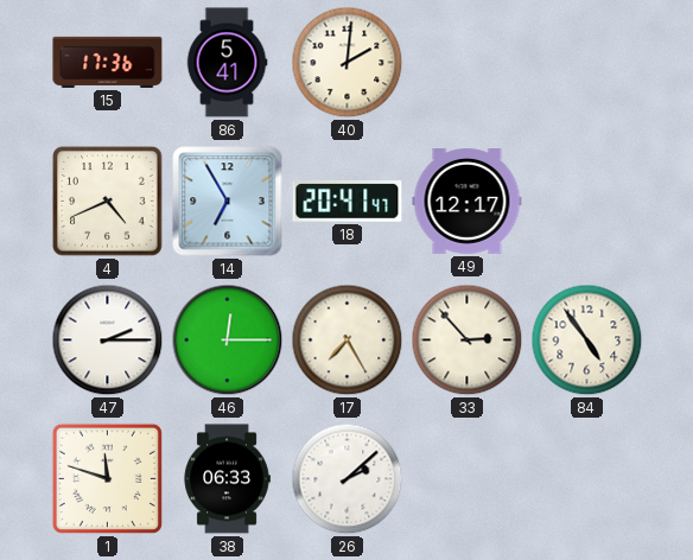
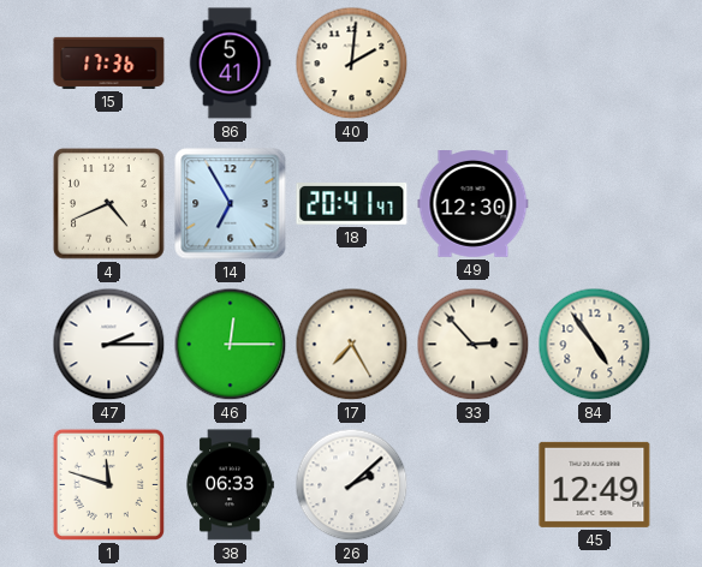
49: 12:17 -> 12:30 (474, 204)
45: none -> 12:49 (595, 484)
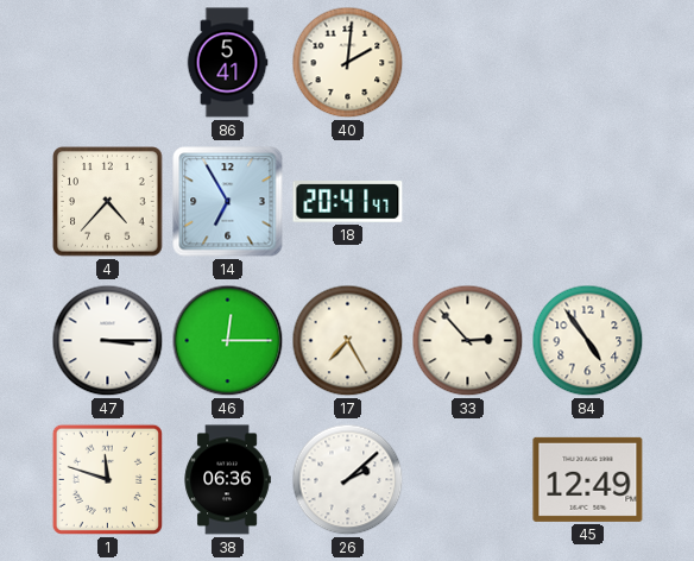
15: 17:36 -> none (109, 62)
4: 4:41 -> 4:37 (108, 202)
49: 12:30 -> none (474, 204)
47: 2:15 -> 3:15 (108, 341)
38: 06:33 -> 06:36 (227, 480)
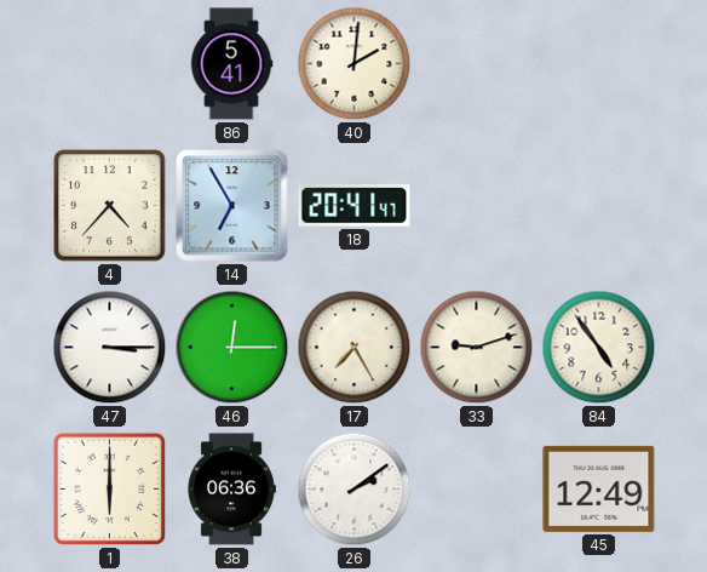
33: 2:53 -> 9:12 (477, 348)
1: 11:48 -> 6:00 (109, 488)
26: 2:08 -> 2:09 (355, 490)
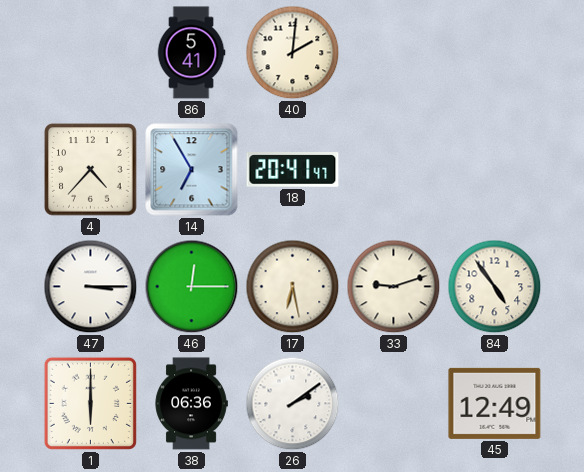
17: 7:25 -> 6:28 (293, 287)
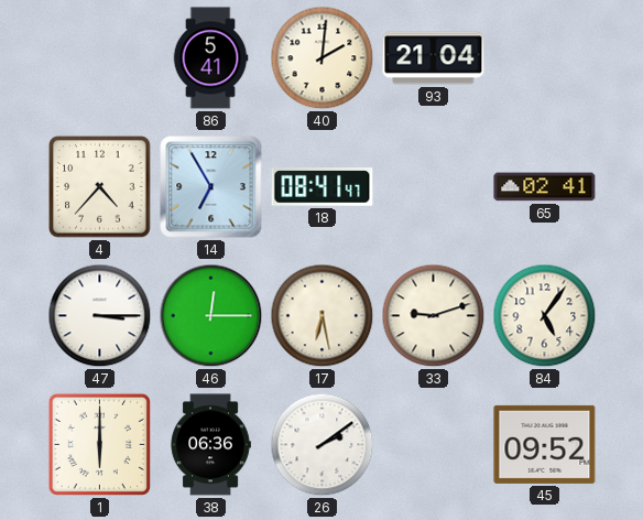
93: none -> 21:04 (434, 58)
18: 20:41 -> 08:41 (323, 187)
65: none -> 02:41 (545, 187)
84: 4:54 -> 5:06 (545, 316)
45: 12:49 -> 09:52 (545, 444)
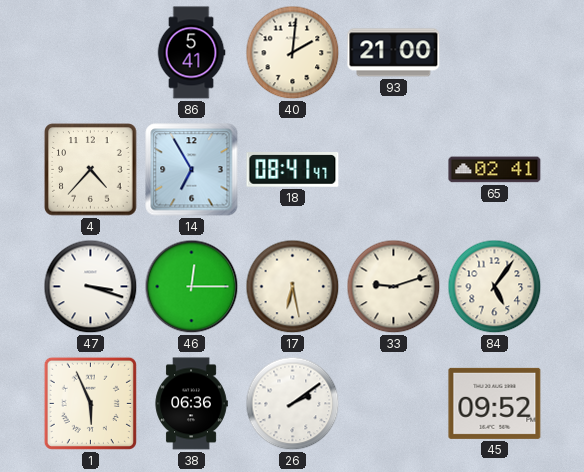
93: 21:04 -> 21:00 (394, 53)
47: 3:15 -> 3:18 (91, 287)
1: 6:00 -> 5:56 (90, 403)
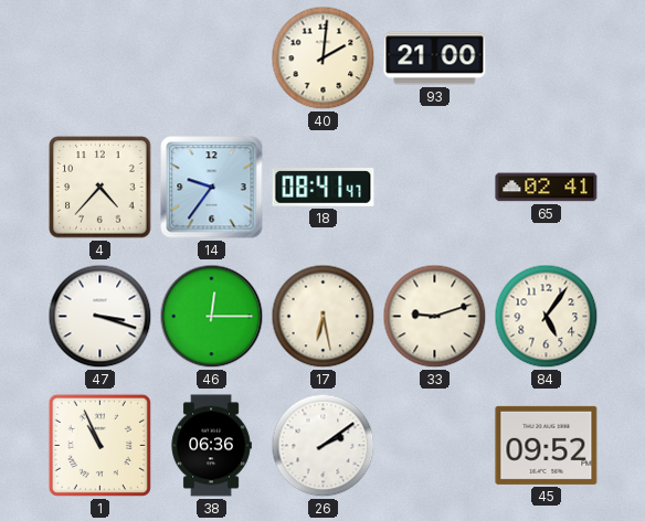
86: 5:41 -> none (191, 53)
14: 6:55 -> 9:36 (212, 188)
1: 5:56 -> 10:56 (99, 445)
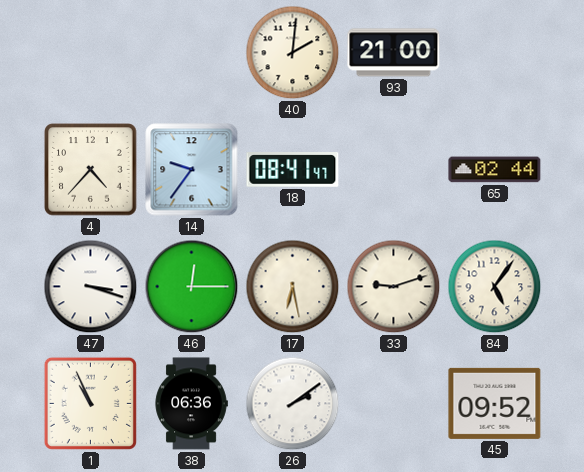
65: 02:41 -> 02:44 (495, 170)
